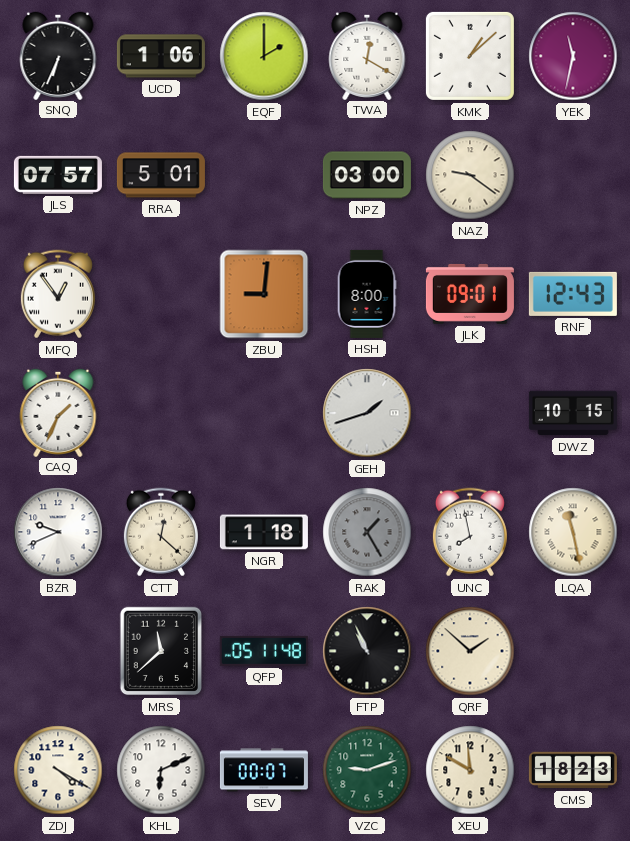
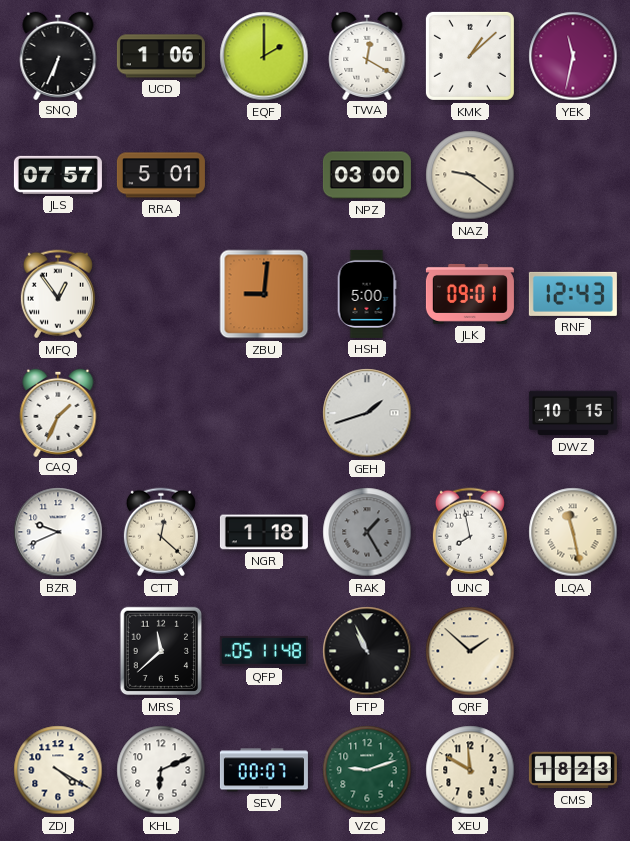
HSH: 8:00 -> 5:00 (367, 294)
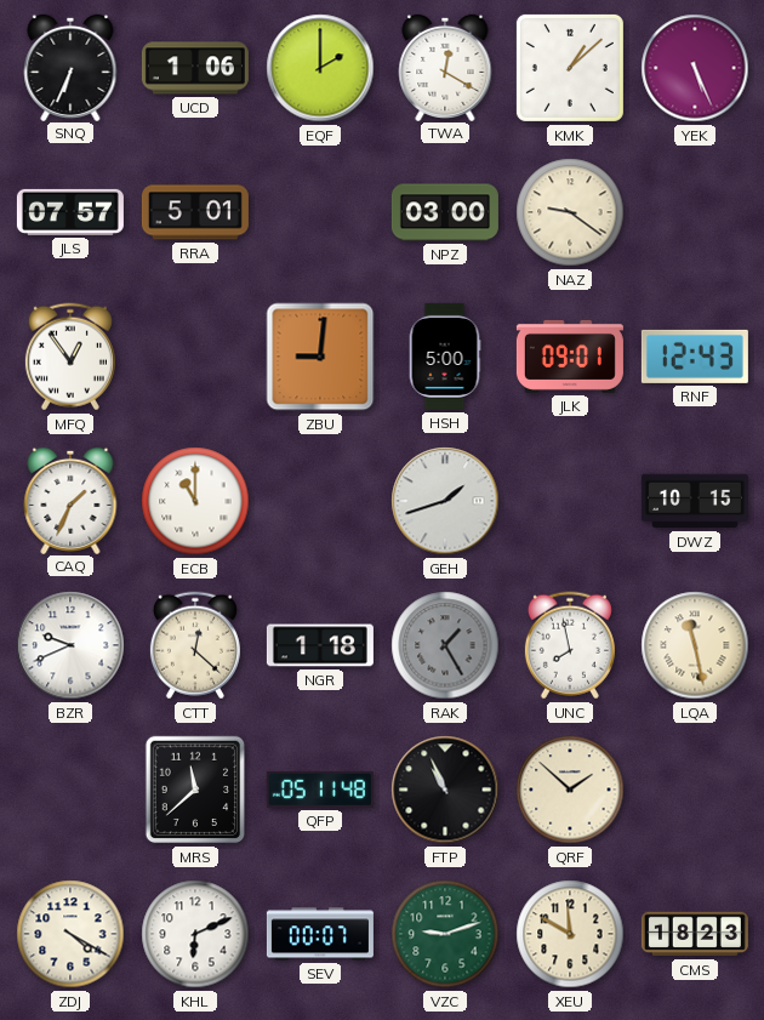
YEK: 11:32 -> 5:26 (695, 68)
ECB: none -> 11:00 (195, 501)
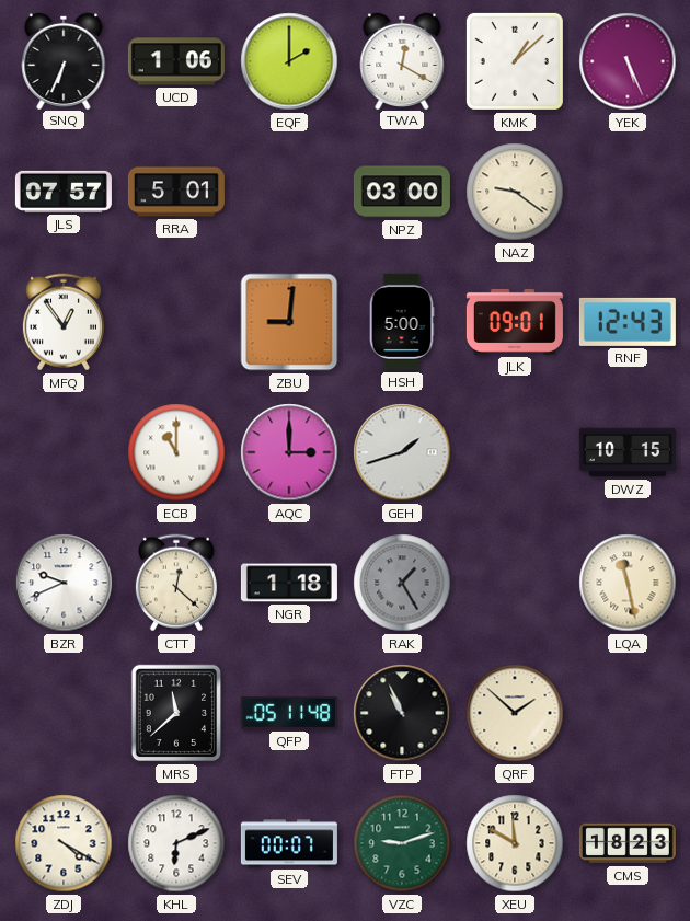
CAQ: 1:34 -> none (70, 500)
AQC: none -> 3:00 (289, 452)
UNC: 7:58 -> none (570, 645)
